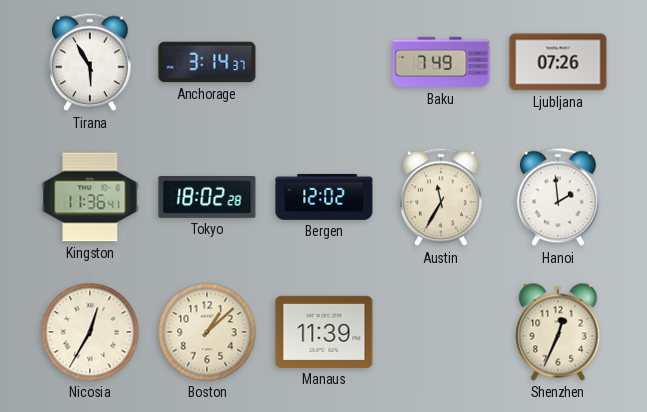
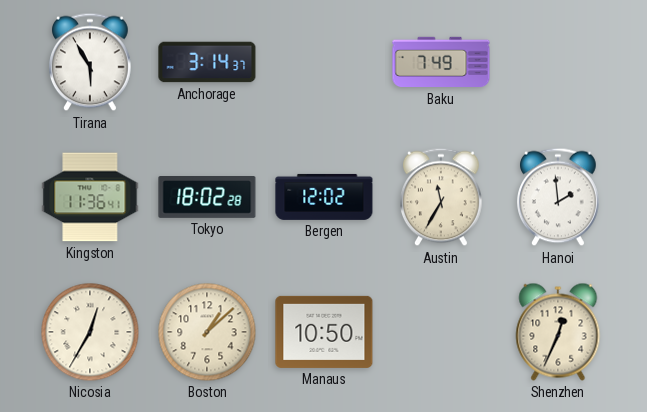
Ljubljana: 07:26 -> none (558, 62)
Manaus: 11:39 -> 10:50 (324, 332)
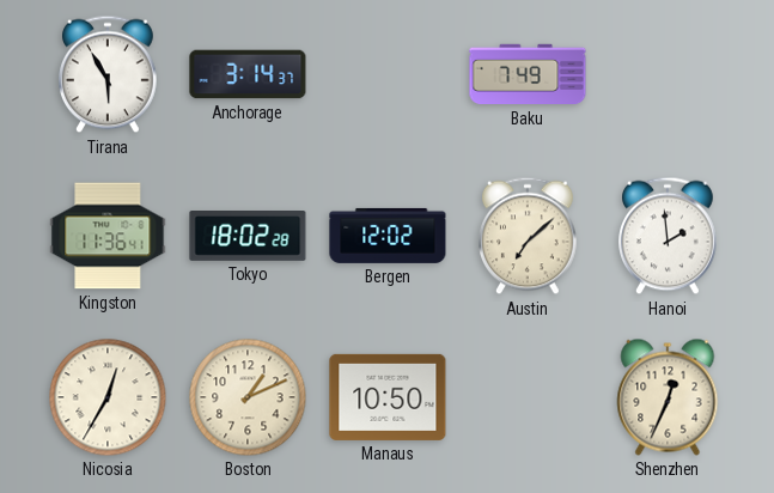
Austin: 11:35 -> 7:08 (529, 236)
Boston: 1:08 -> 1:11 (248, 397)
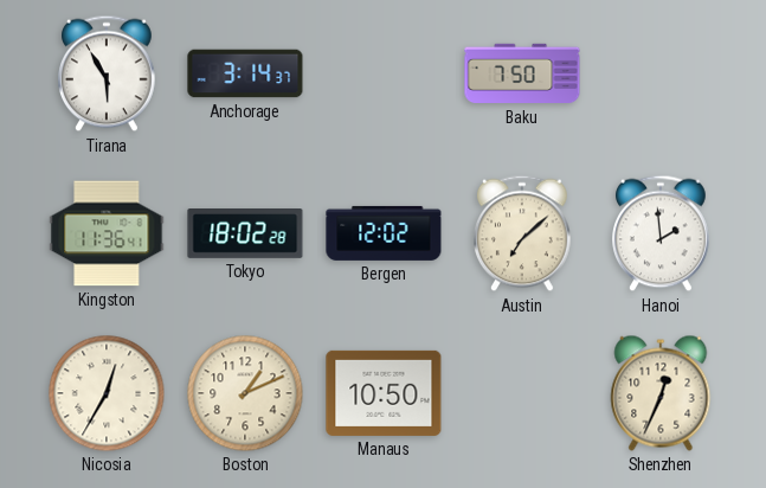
Baku: 7:49 -> 7:50 (522, 73)
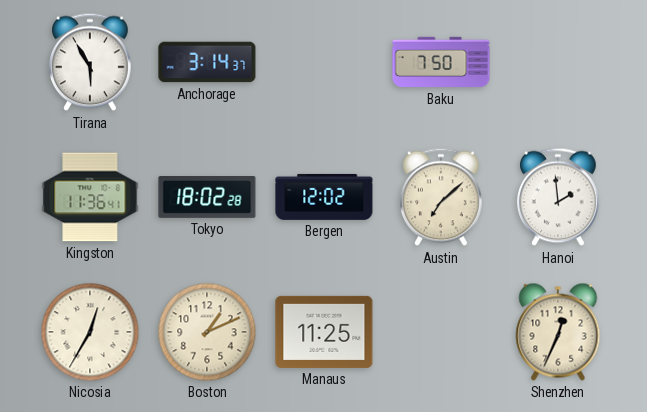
Manaus: 10:50 -> 11:25 (324, 332)
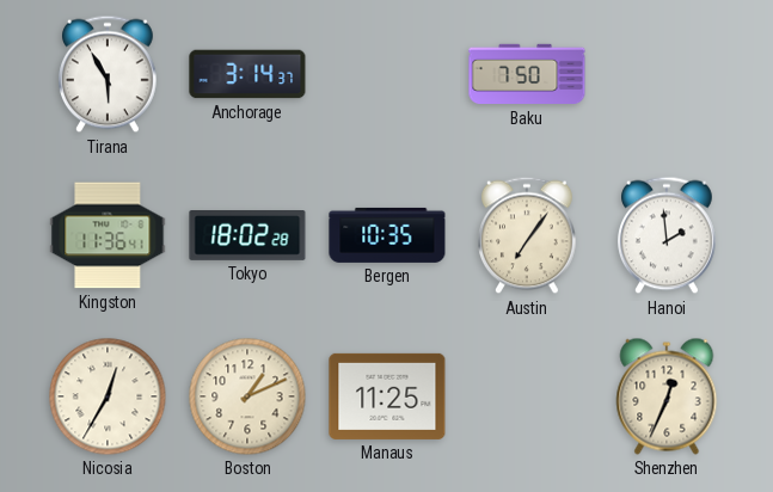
Bergen: 12:02 -> 10:35 (387, 235)
Austin: 7:08 -> 7:06 (528, 235)
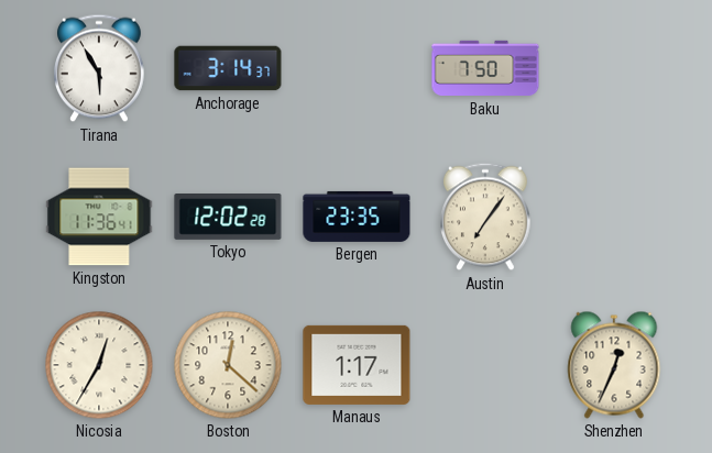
Tokyo: 18:02 -> 12:02 (228, 218)
Bergen: 10:35 -> 23:35 (357, 217)
Hanoi: 1:59 -> none (668, 235)
Boston: 1:11 -> 12:22 (228, 365)
Manaus: 11:25 -> 1:17 (357, 365)
